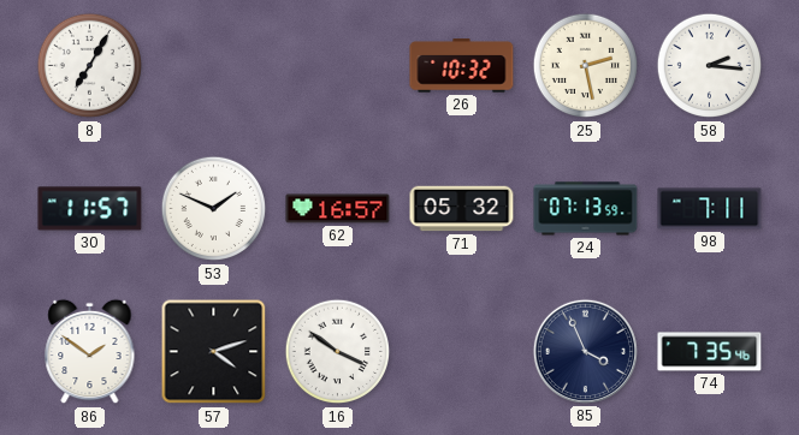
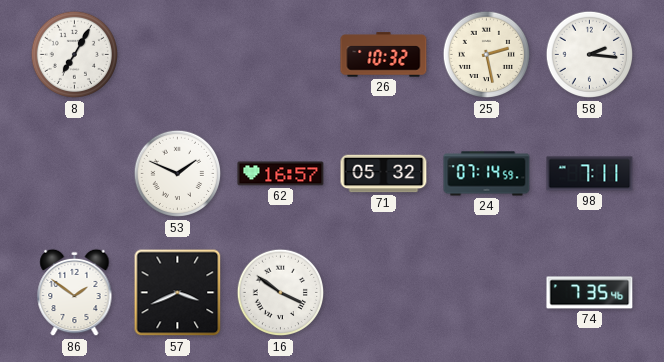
30: 11:57 -> none (90, 209)
24: 07:13 -> 07:14 (487, 174)
57: 4:12 -> 3:41 (178, 293)
85: 3:56 -> none (585, 351)
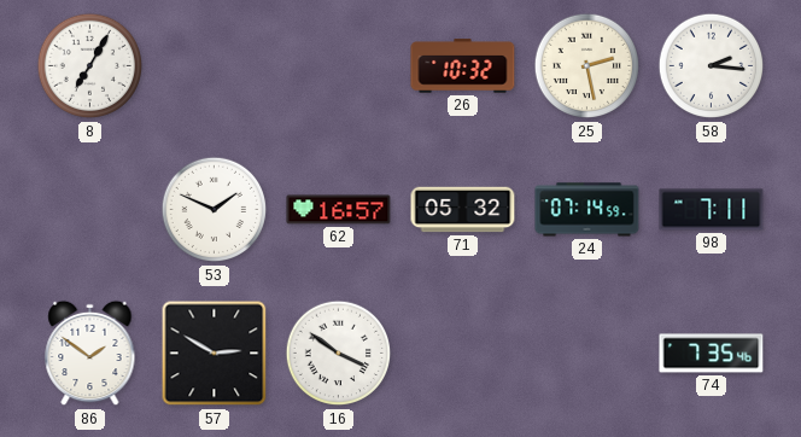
57: 3:41 -> 2:50 (215, 354)
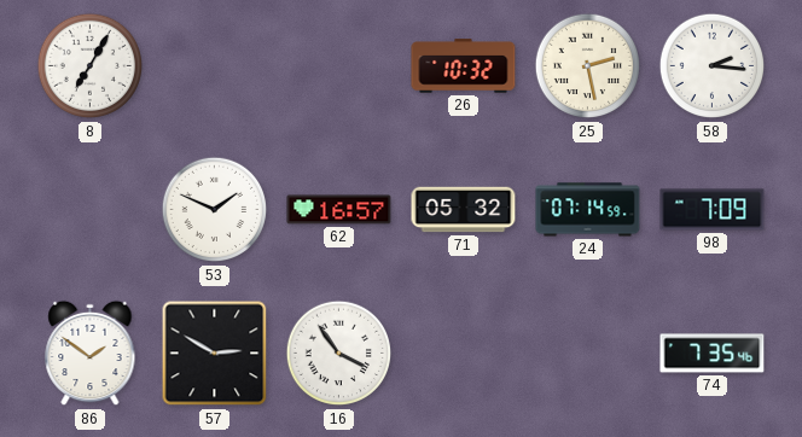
98: 7:11 -> 7:09 (713, 210)
16: 3:51 -> 3:54 (339, 354)
